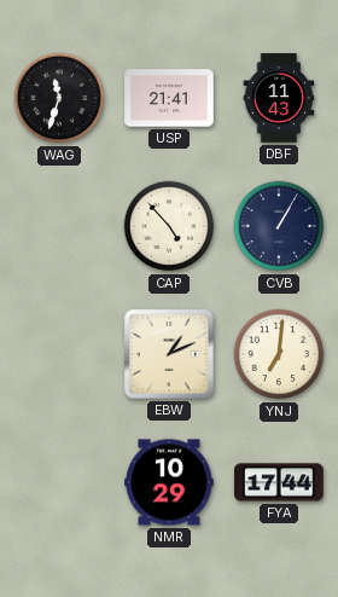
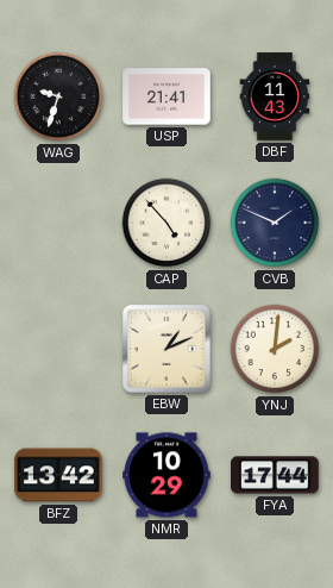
WAG: 11:33 -> 9:33 (58, 96)
CVB: 1:05 -> 1:49 (275, 223)
YNJ: 7:01 -> 2:01 (275, 349)
BFZ: none -> 13:42 (58, 475)
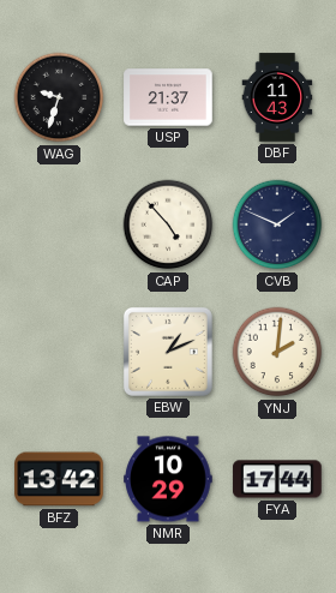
USP: 21:41 -> 21:37 (168, 97)
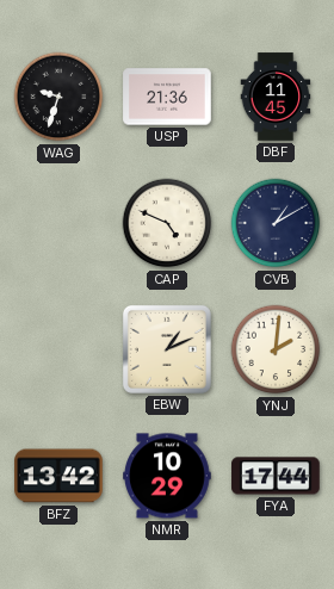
USP: 21:37 -> 21:36 (167, 97)
DBF: 11:43 -> 11:45 (276, 97)
CAP: 4:53 -> 4:49 (167, 223)
CVB: 1:49 -> 1:10 (276, 223)
